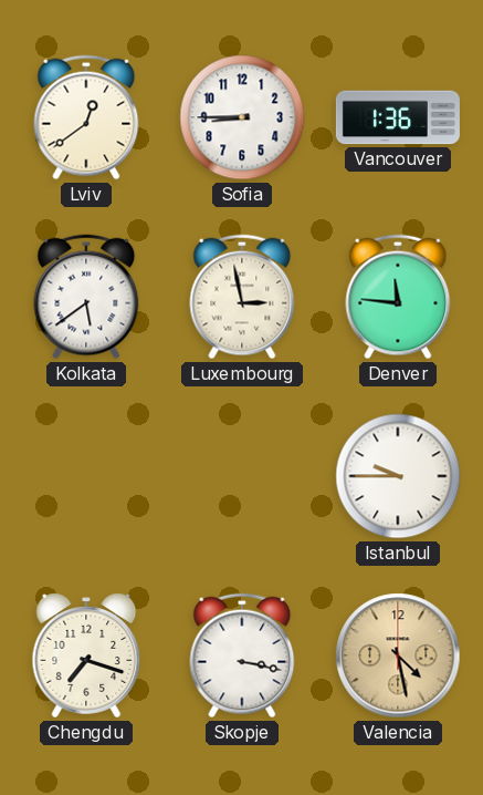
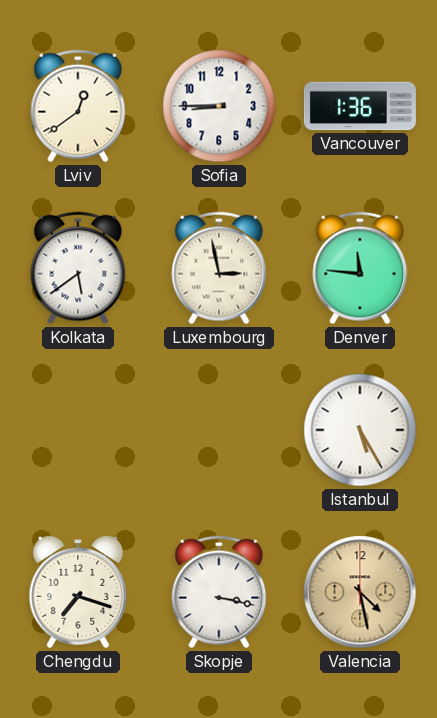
Istanbul: 9:45 -> 5:25 (360, 430)
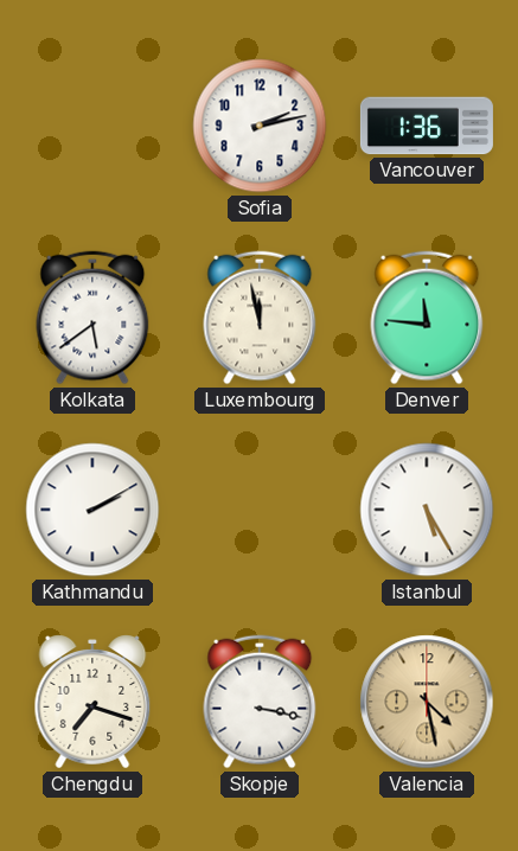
Lviv: 12:39 -> none (78, 106)
Sofia: 8:45 -> 2:13 (260, 126)
Luxembourg: 2:58 -> 11:58 (260, 318)
Kathmandu: none -> 2:10 (92, 510)
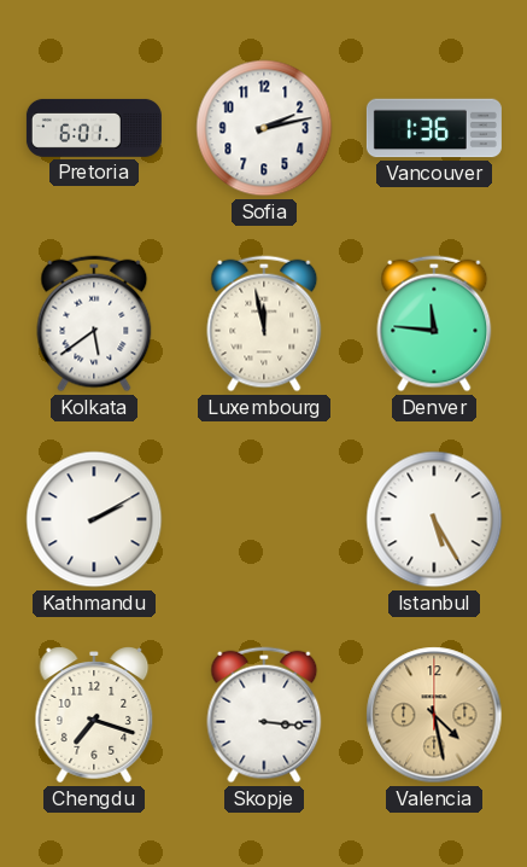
Pretoria: none -> 6:01 (94, 128)
Skopje: 3:17 -> 3:16 (264, 715)
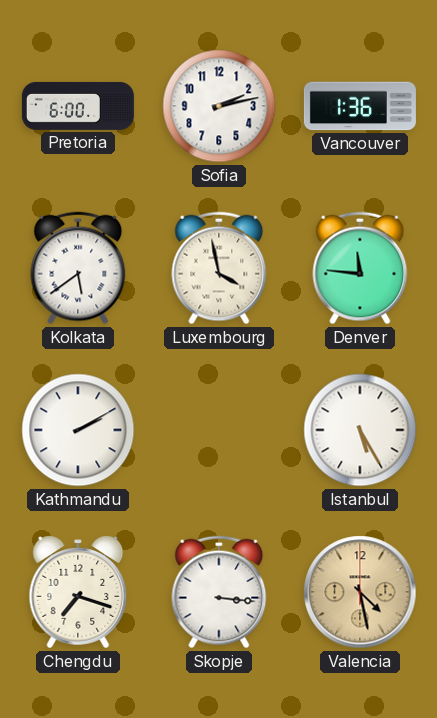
Pretoria: 6:01 -> 6:00 (78, 106)
Luxembourg: 11:58 -> 3:58 (219, 268)
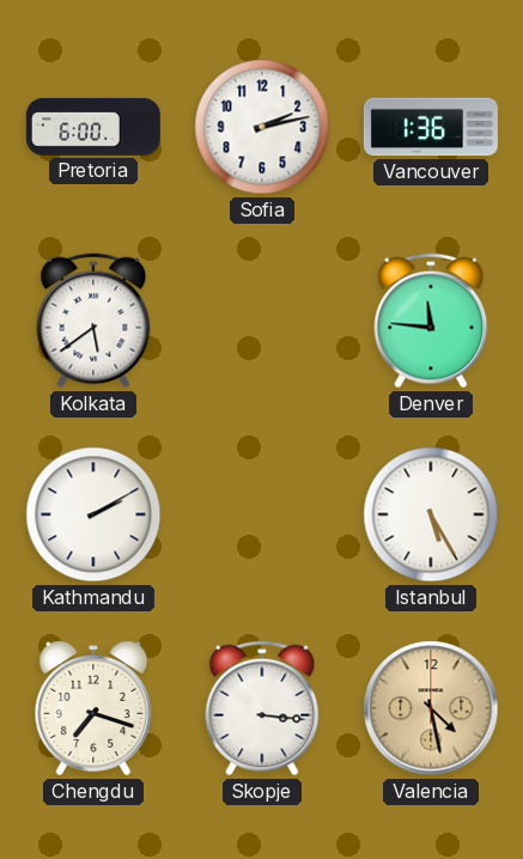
Luxembourg: 3:58 -> none (219, 268)
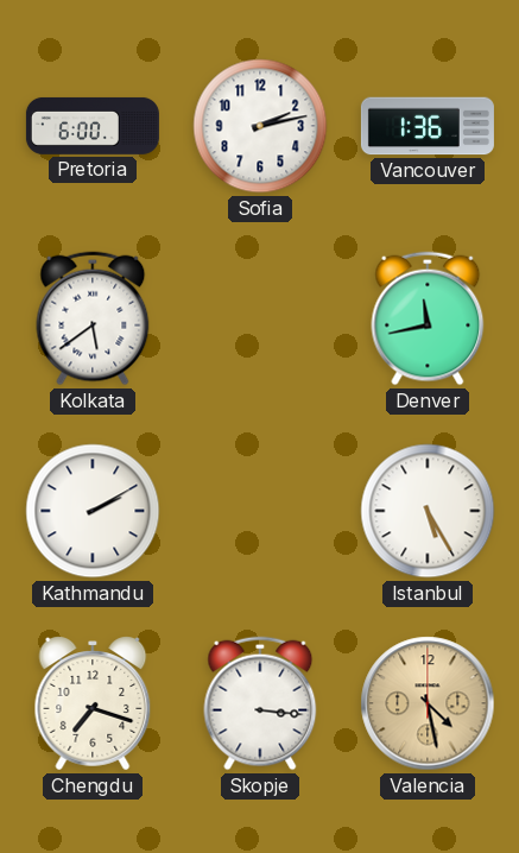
Denver: 11:46 -> 11:43 (428, 318)
